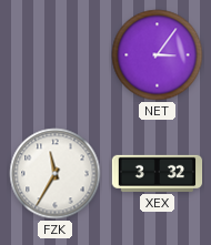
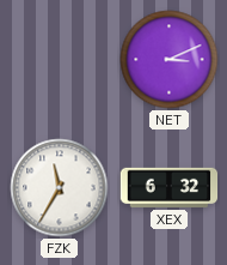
NET: 3:06 -> 3:11 (170, 60)
XEX: 3:32 -> 6:32 (170, 187)
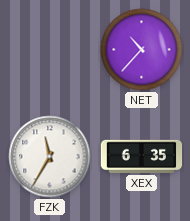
NET: 3:11 -> 10:37 (142, 50)
XEX: 6:32 -> 6:35 (142, 156)
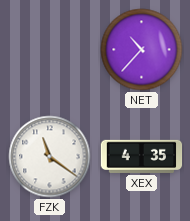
FZK: 11:35 -> 11:21 (50, 157)
XEX: 6:35 -> 4:35 (142, 156)
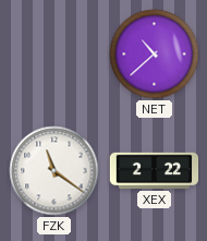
NET: 10:37 -> 10:38 (155, 55)
XEX: 4:35 -> 2:22 (155, 170)
